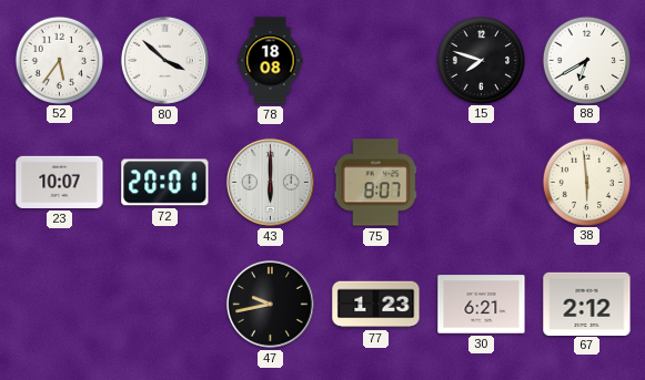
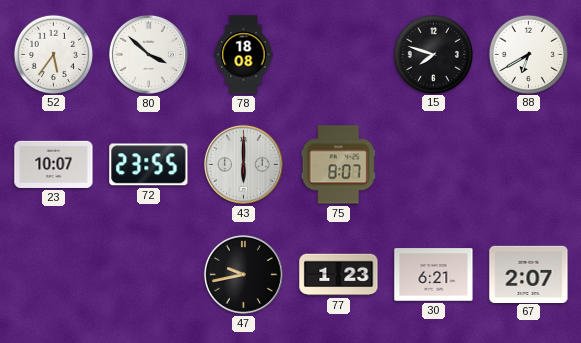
72: 20:01 -> 23:55 (149, 165)
38: 5:59 -> none (586, 182)
67: 2:12 -> 2:07 (529, 274)
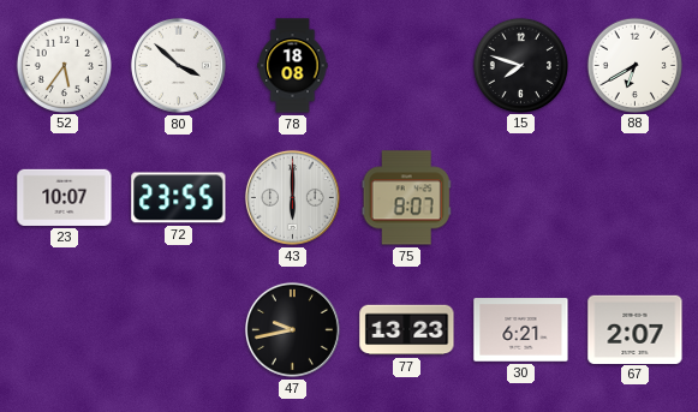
77: 1:23 -> 13:23 (407, 330)
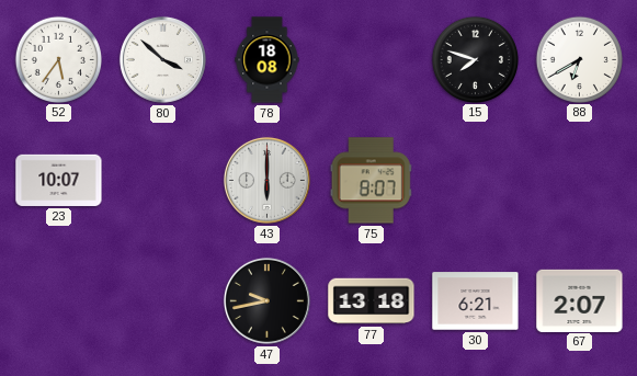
72: 23:55 -> none (179, 198)
77: 13:23 -> 13:18 (372, 301)
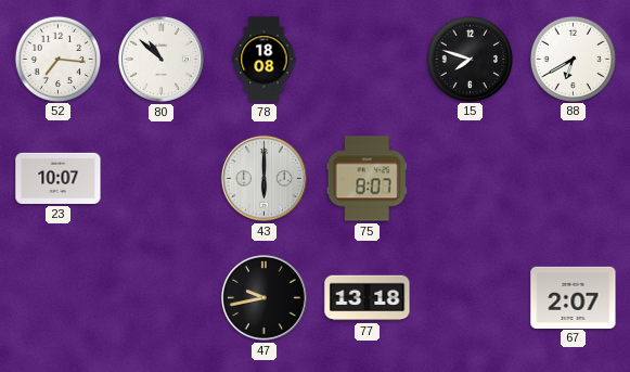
52: 5:36 -> 7:16 (57, 59)
80: 3:52 -> 10:52 (160, 59)
30: 6:21 -> none (476, 301)
